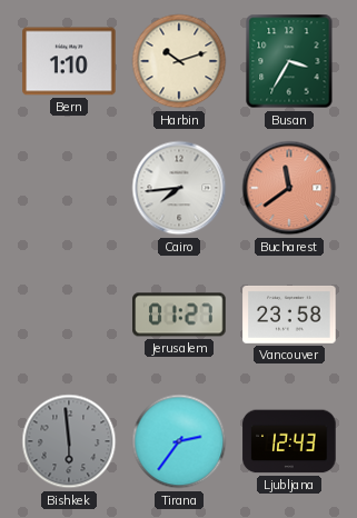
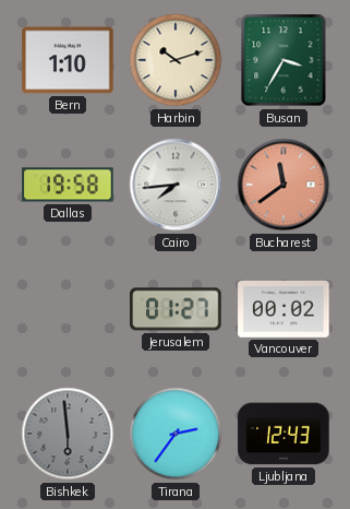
Dallas: none -> 19:58 (68, 185)
Vancouver: 23:58 -> 00:02 (283, 310)
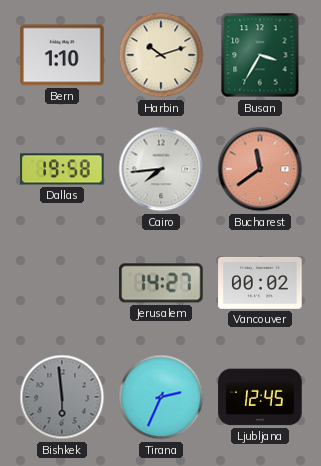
Jerusalem: 01:27 -> 14:27 (161, 283)
Tirana: 2:36 -> 2:34 (161, 397)
Ljubljana: 12:43 -> 12:45 (260, 397)
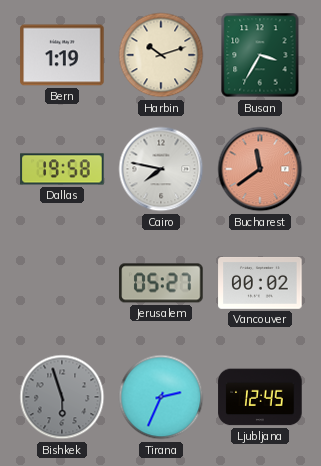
Bern: 1:10 -> 1:19 (62, 55)
Cairo: 7:44 -> 7:47 (161, 169)
Jerusalem: 14:27 -> 05:27 (161, 283)
Bishkek: 5:59 -> 5:57 (62, 397)
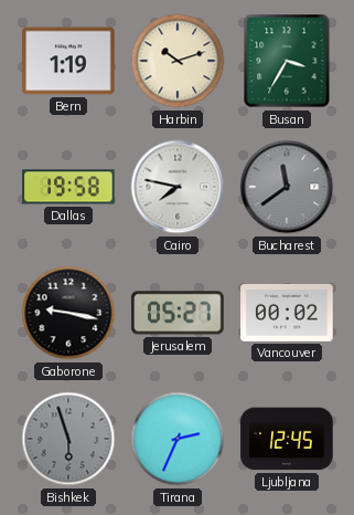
Bucharest dial: salmon -> grey (287, 187)
Gaborone: none -> 9:17 (68, 313)
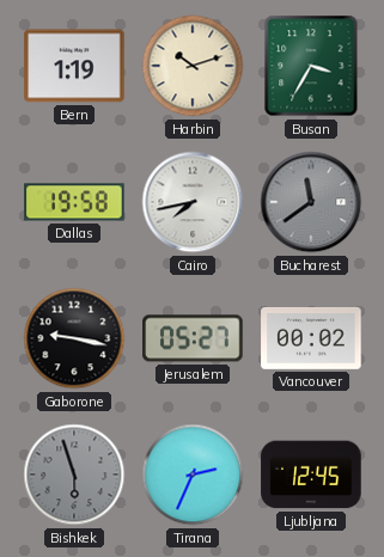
Cairo: 7:47 -> 7:43 (193, 202)
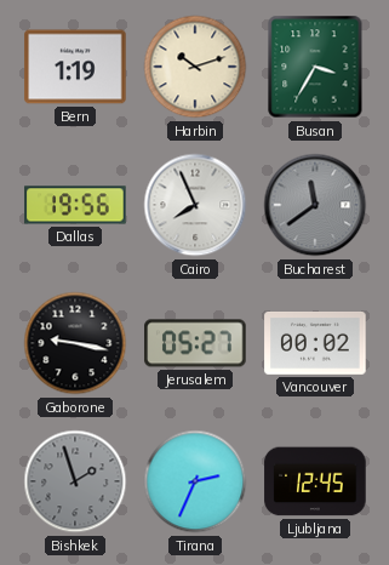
Dallas: 19:58 -> 19:56 (75, 205)
Cairo: 7:43 -> 7:56 (195, 205)
Bishkek: 5:57 -> 1:57 (75, 481)
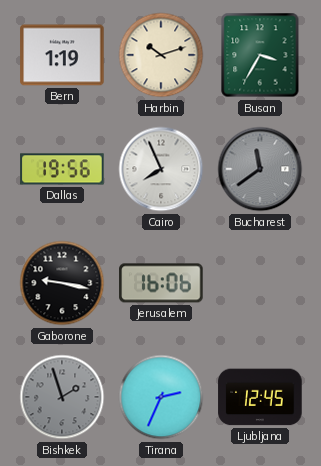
Jerusalem: 05:27 -> 16:06 (161, 283)
Vancouver: 00:02 -> none (315, 344)
